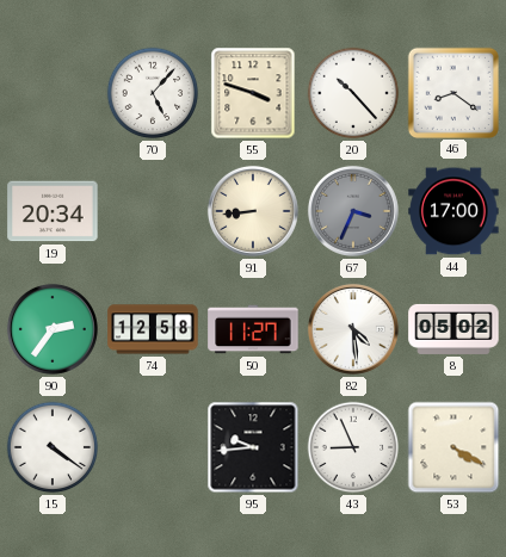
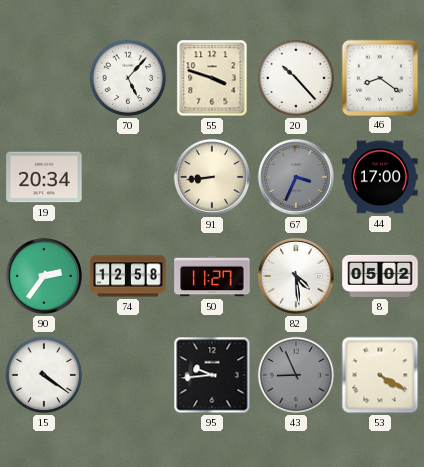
43 dial: white -> grey (296, 375)
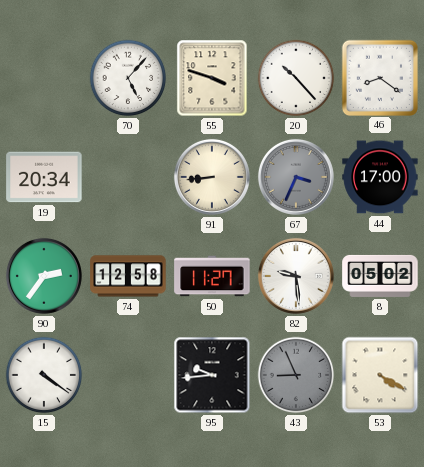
82: 4:29 -> 9:29 (296, 276)
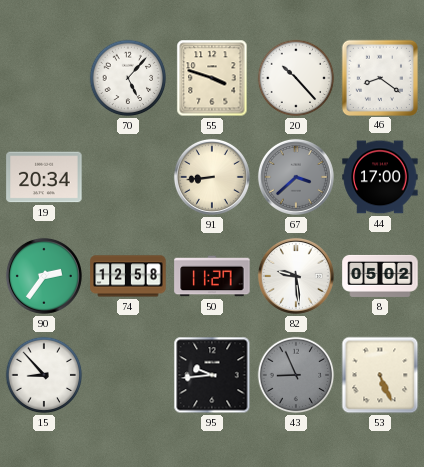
67: 3:34 -> 3:38 (296, 177)
15: 4:21 -> 8:53 (44, 375)
53: 4:20 -> 5:26 (380, 375)
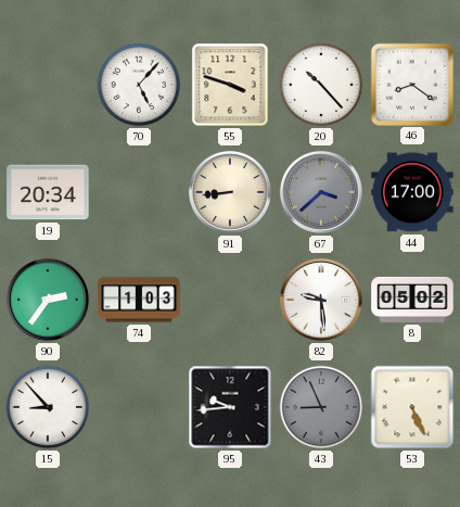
74: 12:58 -> 1:03 (139, 300)
50: 11:27 -> none (212, 276)
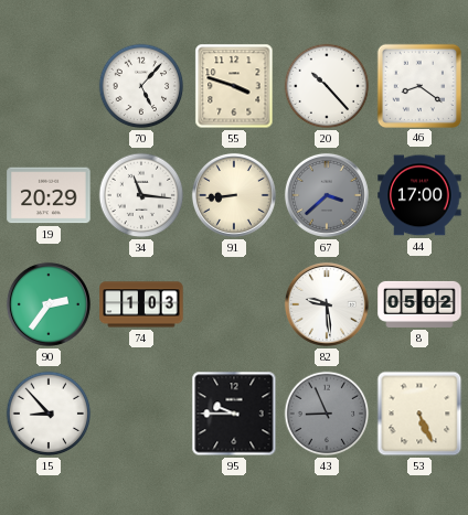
19: 20:34 -> 20:29 (49, 195)
34: none -> 11:16 (141, 195)
95: 9:44 -> 9:45 (234, 414)
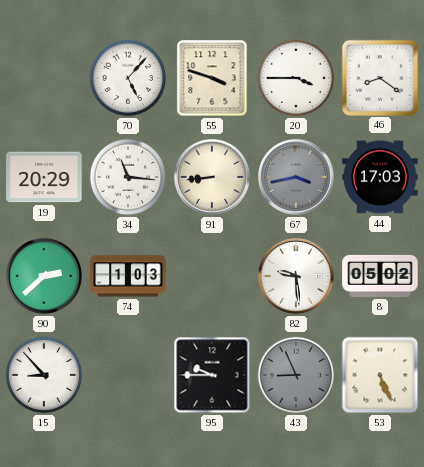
20: 10:23 -> 3:45 (296, 78)
67: 3:38 -> 3:43 (296, 177)
44: 17:00 -> 17:03 (380, 177)
90: 2:36 -> 2:38 (44, 276)
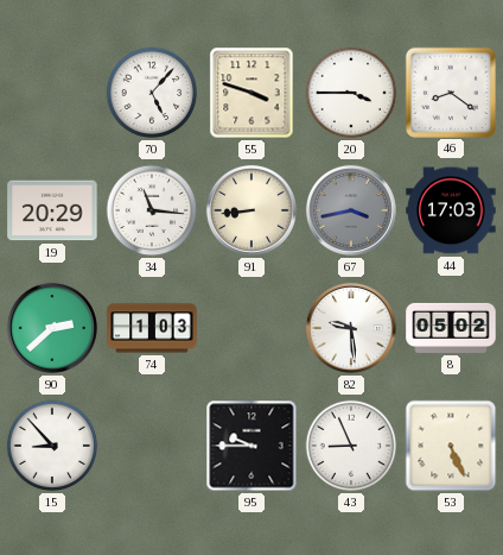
43 dial: grey -> white (351, 446)
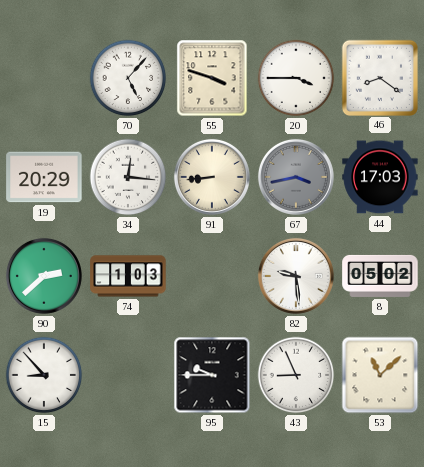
34: 11:16 -> 12:16 (128, 177)
53: 5:26 -> 11:08 (380, 375)
